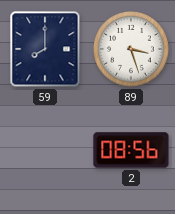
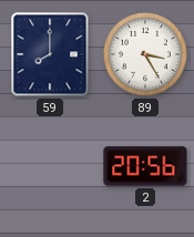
89: 3:27 -> 3:25 (146, 55)
2: 08:56 -> 20:56 (145, 166)
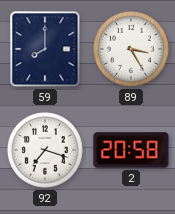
92: none -> 7:18 (46, 151)
2: 20:56 -> 20:58 (131, 150)
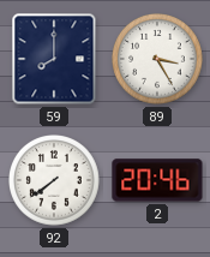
92: 7:18 -> 7:39 (55, 181)
2: 20:58 -> 20:46 (157, 180)
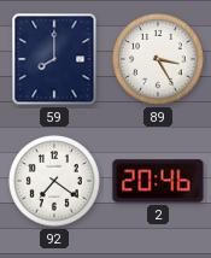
92: 7:39 -> 7:21 (55, 182)
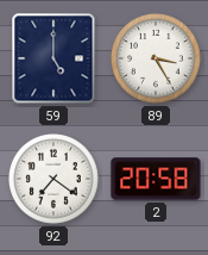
59: 8:00 -> 5:00 (53, 58)
2: 20:46 -> 20:58 (156, 179)
